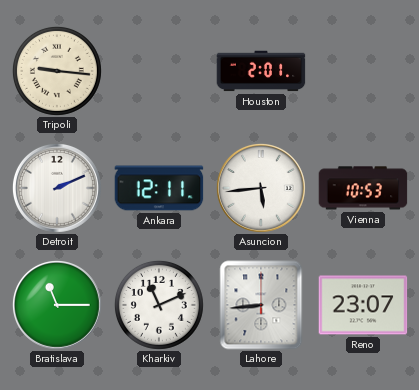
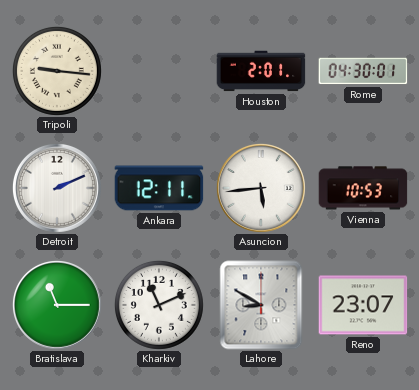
Rome: none -> 04:30 (363, 71)
Lahore: 8:44 -> 8:50 (261, 305)
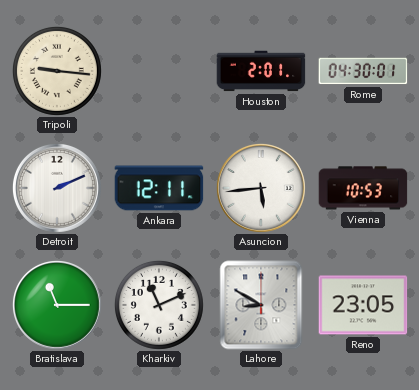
Reno: 23:07 -> 23:05 (363, 305)
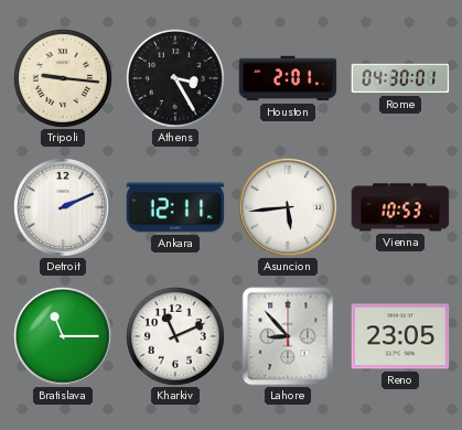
Athens: none -> 3:25 (175, 78)
Lahore: 8:50 -> 8:53 (288, 336)
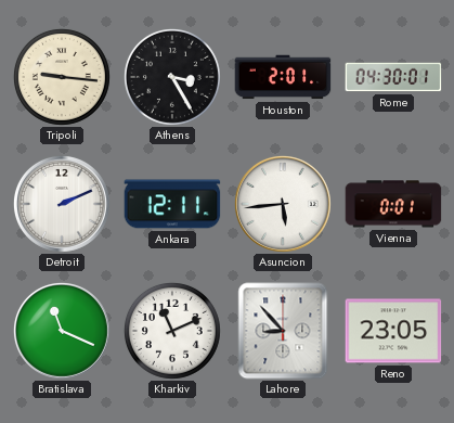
Vienna: 10:53 -> 0:01 (393, 204)
Bratislava: 11:15 -> 11:19 (62, 331)
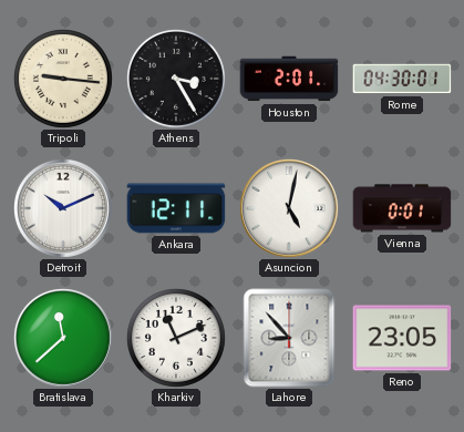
Detroit: 2:11 -> 10:11 (63, 208)
Asuncion: 5:44 -> 5:02 (289, 208)
Bratislava: 11:19 -> 11:38 (63, 338)
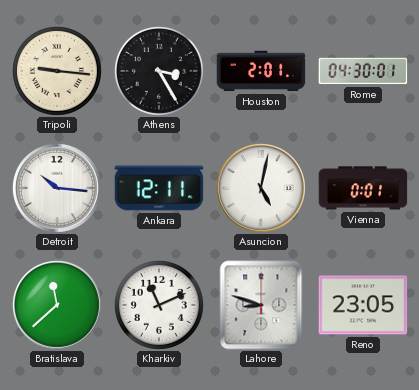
Detroit: 10:11 -> 10:16 (57, 188)
Lahore: 8:53 -> 8:48 (261, 305)
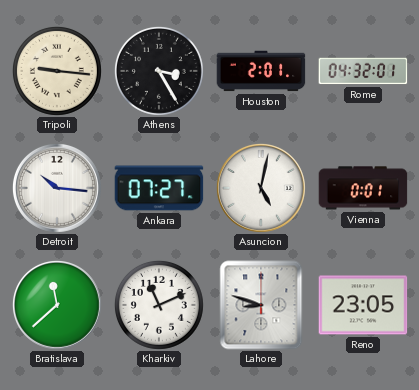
Rome: 04:30 -> 04:32 (363, 71)
Ankara: 12:11 -> 07:27 (159, 188)
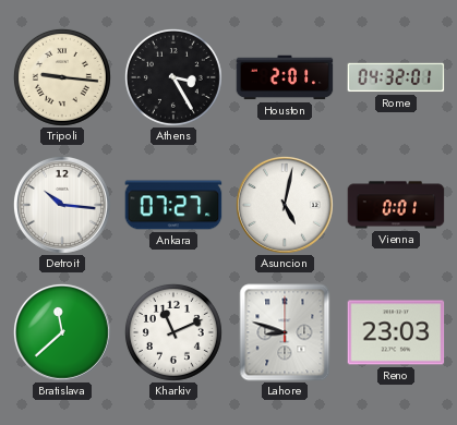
Reno: 23:05 -> 23:03 (396, 332)
